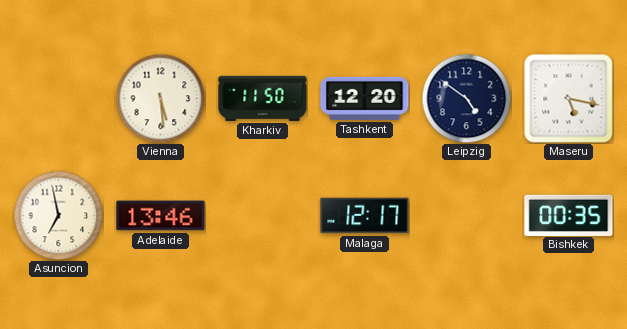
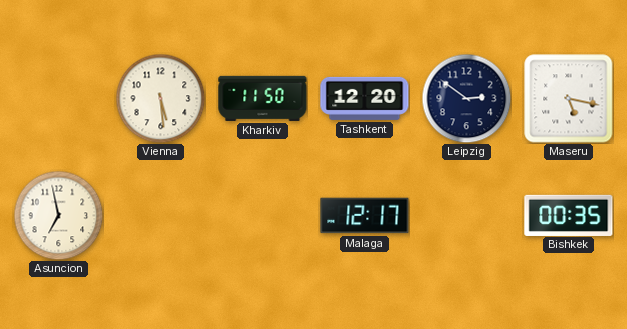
Leipzig: 4:51 -> 2:51 (466, 98)
Adelaide: 13:46 -> none (161, 216)
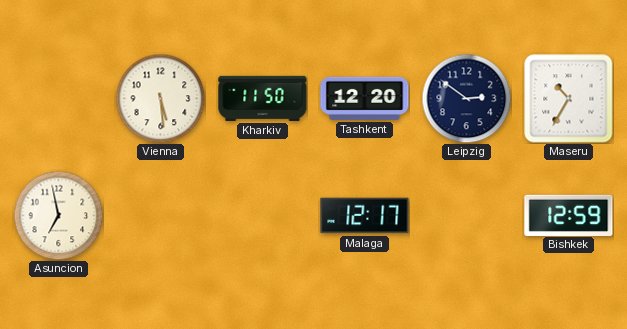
Maseru: 5:17 -> 10:35 (569, 99)
Bishkek: 00:35 -> 12:59 (569, 215)
